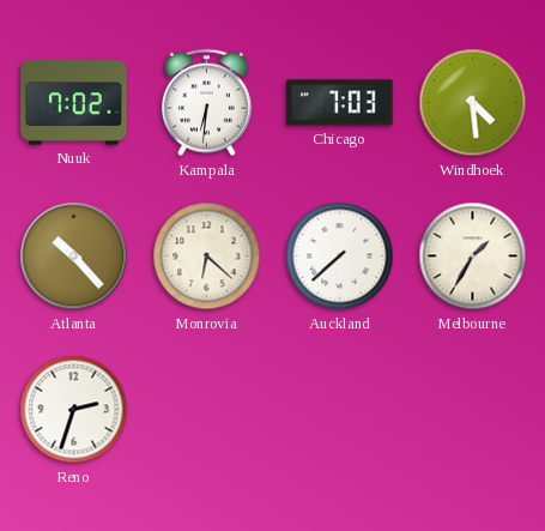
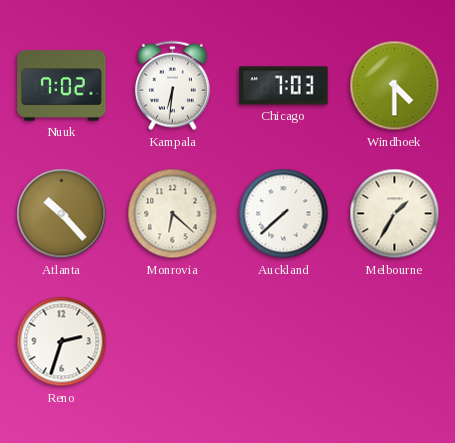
Windhoek: 4:29 -> 4:30 (395, 86)
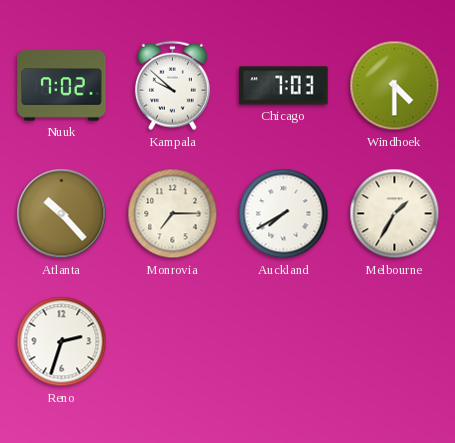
Kampala: 6:31 -> 9:52 (172, 86)
Monrovia: 6:22 -> 7:15 (173, 214)
Auckland: 7:38 -> 7:40 (284, 214)
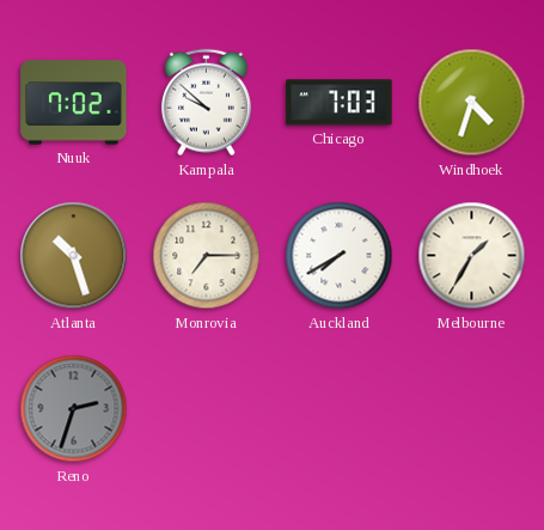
Windhoek: 4:30 -> 4:33 (472, 103)
Atlanta: 10:23 -> 10:27 (74, 256)
Reno dial: white -> grey (74, 409)
